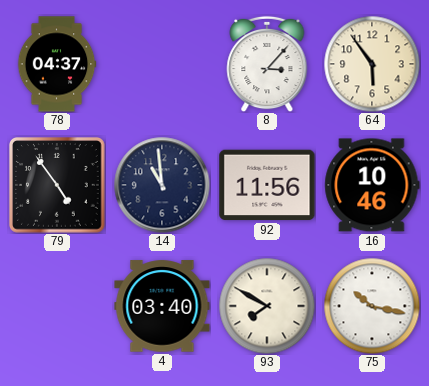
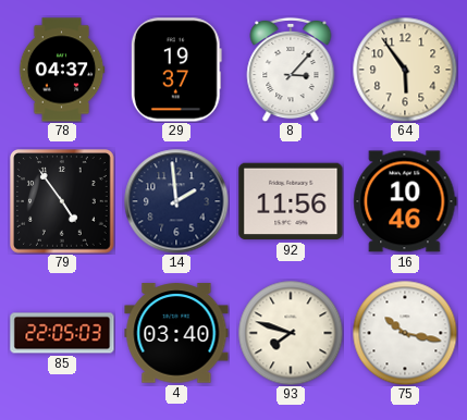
29: none -> 19:37 (176, 70)
14: 10:59 -> 1:59 (176, 201)
85: none -> 22:05 (62, 333)
93: 7:50 -> 7:48 (291, 333)
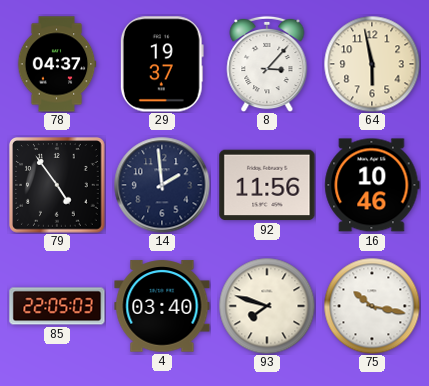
64: 5:54 -> 5:58 (372, 64)
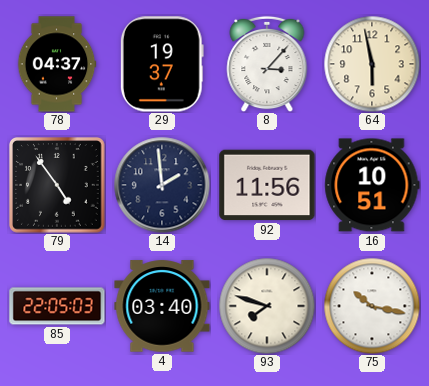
16: 10:46 -> 10:51 (372, 185)
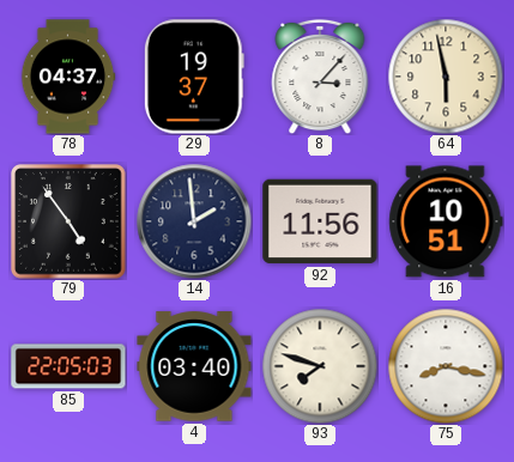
75: 10:17 -> 8:17 (446, 366)
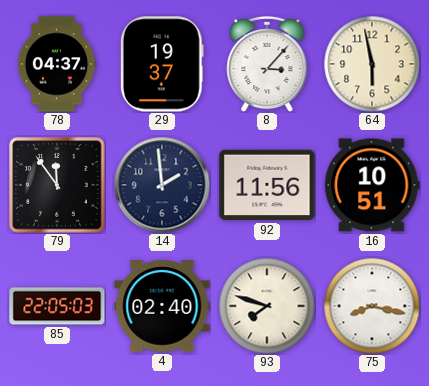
79: 4:54 -> 11:54 (58, 186)
4: 03:40 -> 02:40 (162, 306)
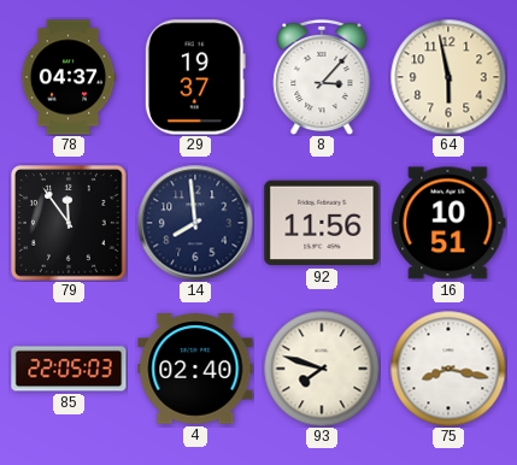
14: 1:59 -> 7:59 (195, 223)
